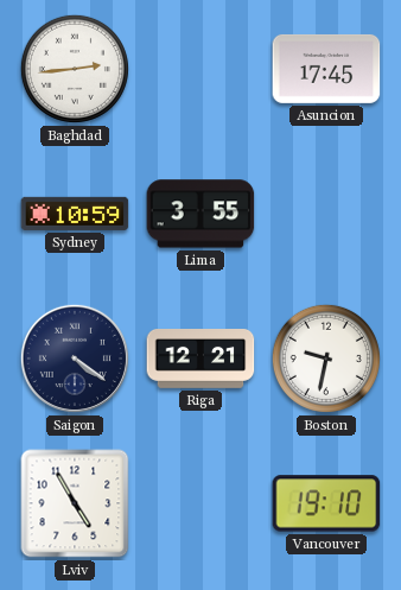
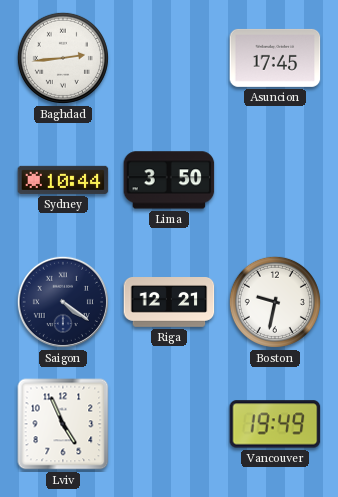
Sydney: 10:59 -> 10:44 (63, 180)
Lima: 3:55 -> 3:50 (169, 180)
Lviv: 4:55 -> 4:56 (63, 424)
Vancouver: 19:10 -> 19:49 (275, 424)
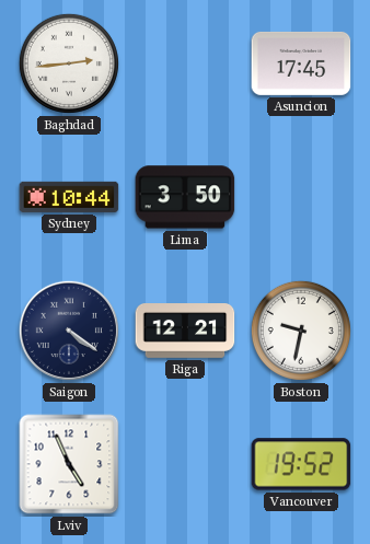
Vancouver: 19:49 -> 19:52 (301, 464)
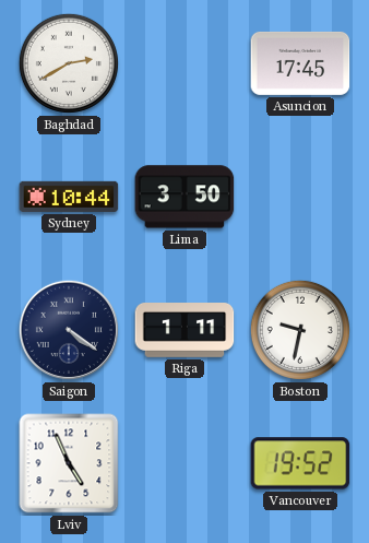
Baghdad: 2:44 -> 2:40 (69, 63)
Riga: 12:21 -> 1:11 (184, 331)
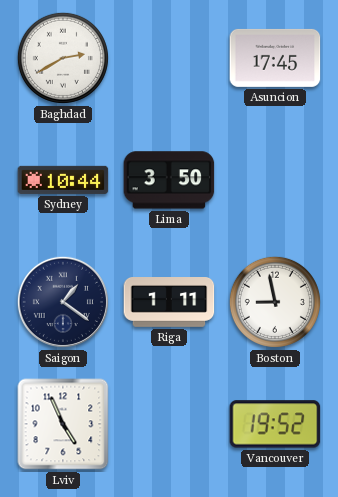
Saigon: 4:21 -> 1:21 (63, 302)
Boston: 9:32 -> 8:58 (275, 302)
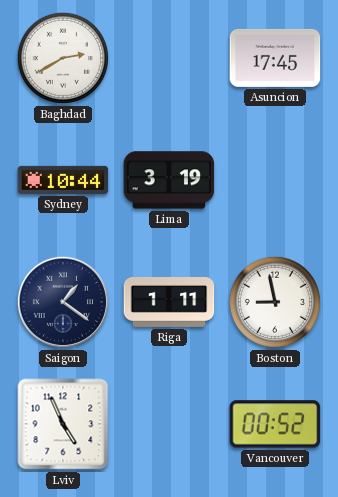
Lima: 3:50 -> 3:19 (169, 180)
Vancouver: 19:52 -> 00:52 (275, 424)
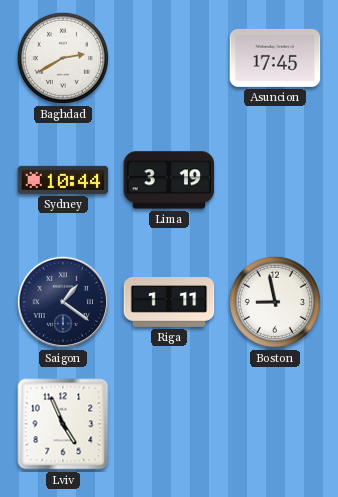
Vancouver: 00:52 -> none (275, 424)
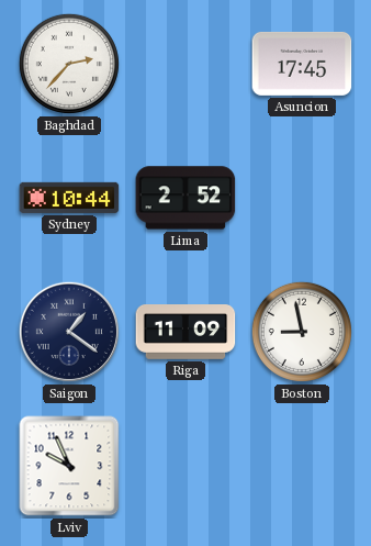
Baghdad: 2:40 -> 2:37 (69, 64)
Lima: 3:19 -> 2:52 (185, 198)
Riga: 1:11 -> 11:09 (185, 333)
Lviv: 4:56 -> 9:56 (69, 466)
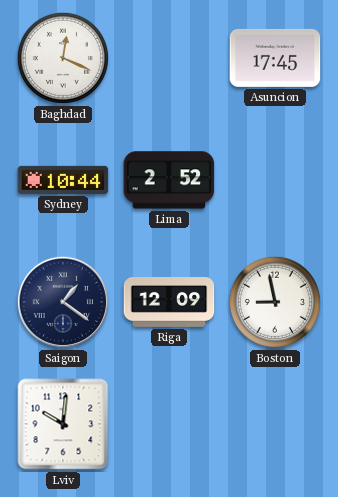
Baghdad: 2:37 -> 12:19 (63, 58)
Riga: 11:09 -> 12:09 (169, 303)
Lviv: 9:56 -> 10:01 (63, 424)
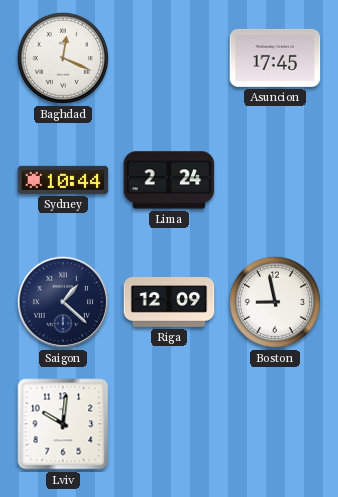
Lima: 2:52 -> 2:24 (169, 180)
Saigon: 1:21 -> 1:22 (63, 302)
